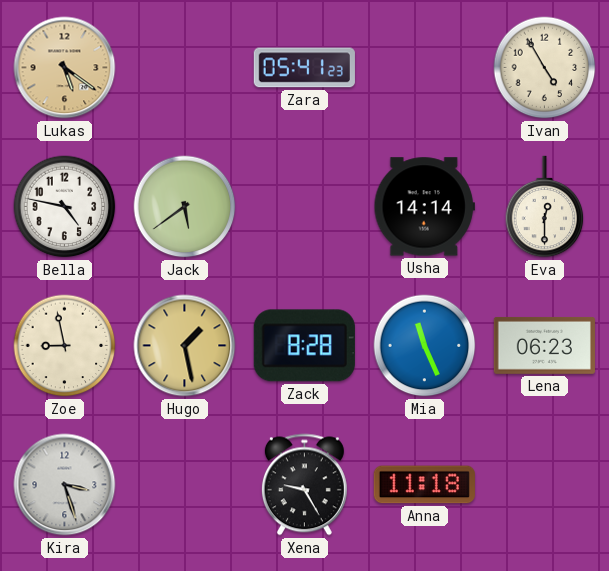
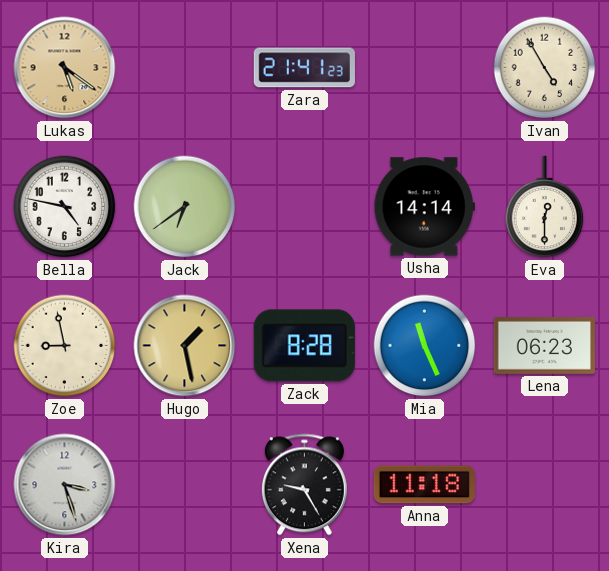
Zara: 05:41 -> 21:41 (304, 68)
Jack: 5:39 -> 6:39 (185, 207)
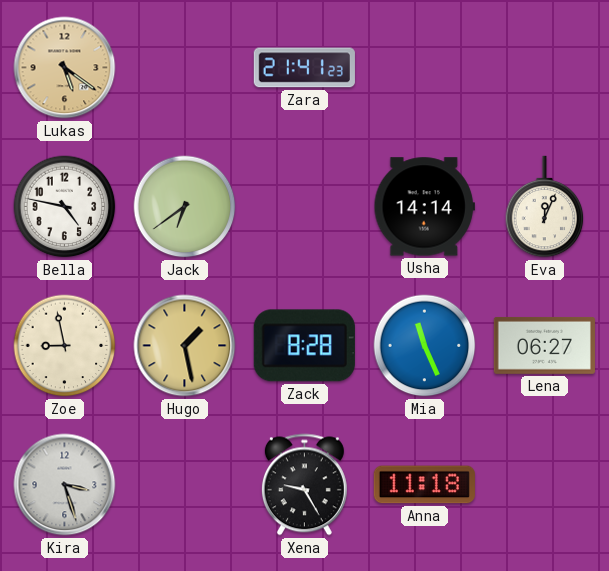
Ivan: 4:55 -> none (545, 68)
Eva: 12:30 -> 12:04 (545, 207)
Lena: 06:23 -> 06:27 (544, 345)
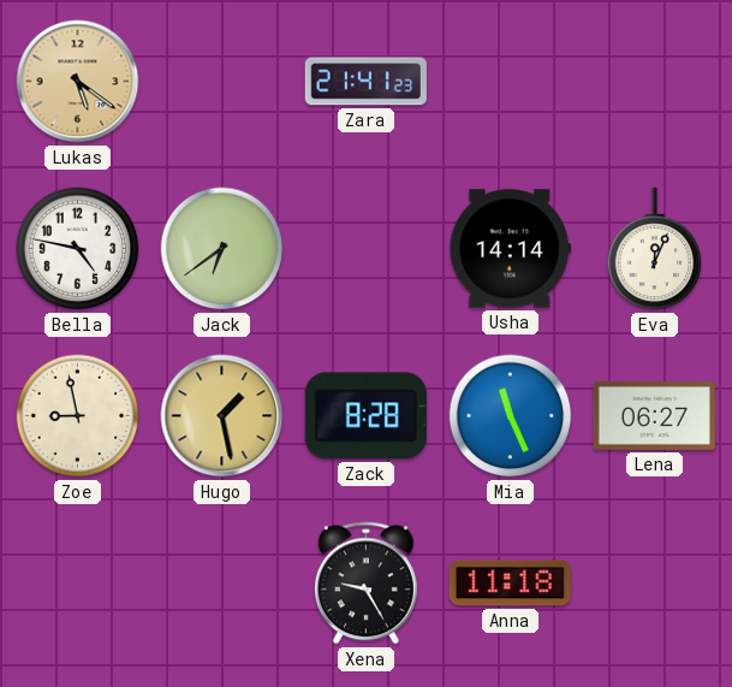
Kira: 3:27 -> none (65, 485)
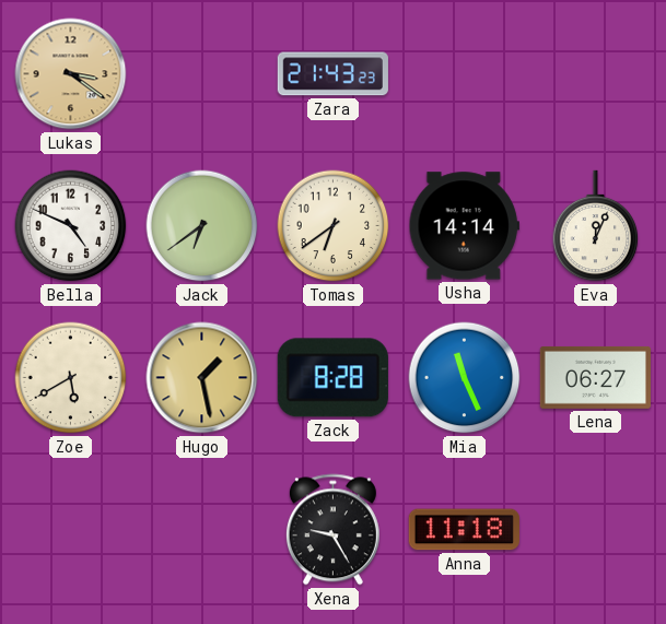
Lukas: 5:21 -> 3:21 (71, 74)
Zara: 21:41 -> 21:43 (332, 74)
Bella: 4:47 -> 4:49 (71, 226)
Tomas: none -> 6:39 (334, 226)
Zoe: 8:58 -> 5:40 (71, 378)
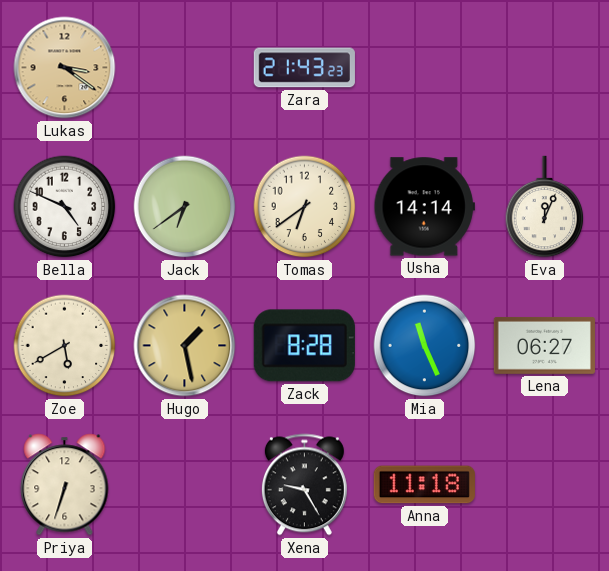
Priya: none -> 6:33 (65, 485)
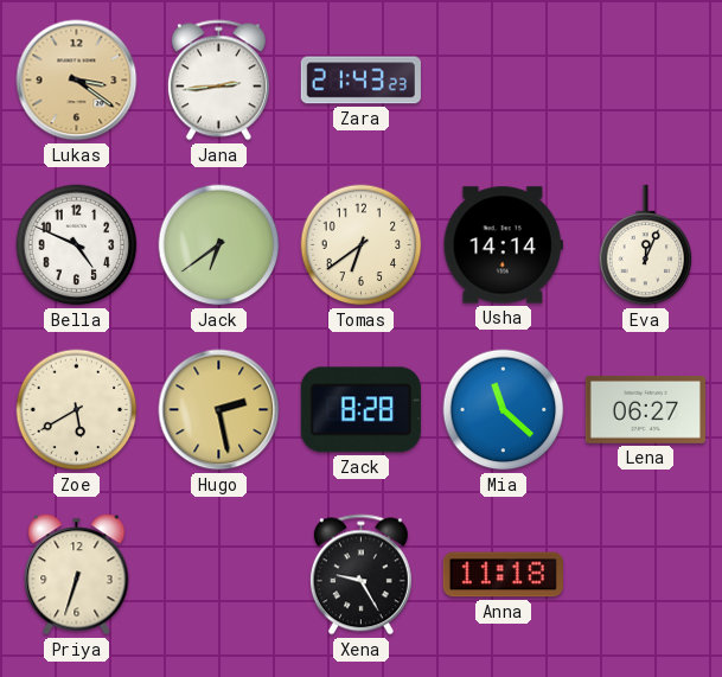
Jana: none -> 2:44 (218, 81)
Hugo: 1:28 -> 2:28 (219, 410)
Mia: 11:26 -> 11:22 (504, 410)
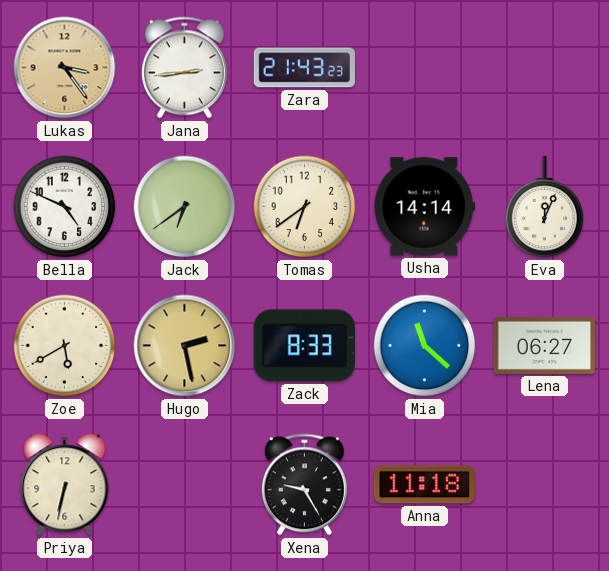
Lukas: 3:21 -> 3:24 (65, 68)
Zack: 8:28 -> 8:33 (304, 346)
Priya: 6:33 -> 6:32 (65, 485)
